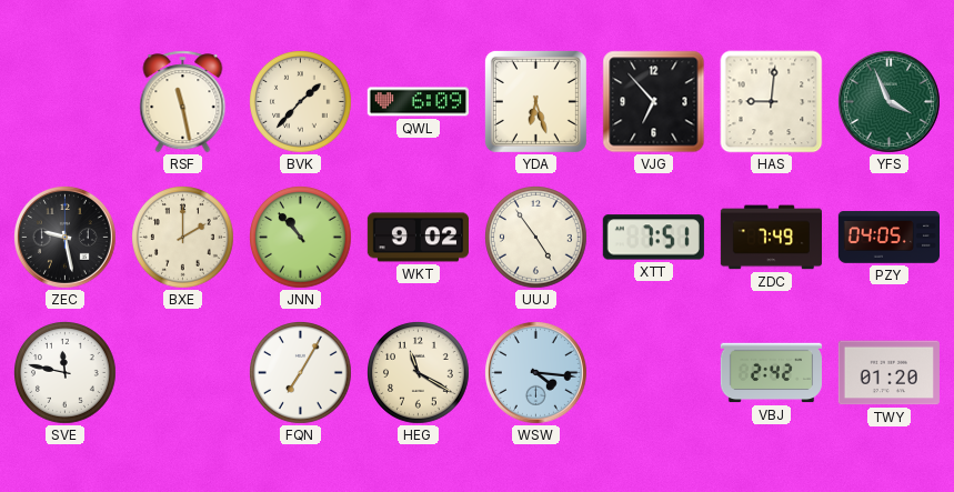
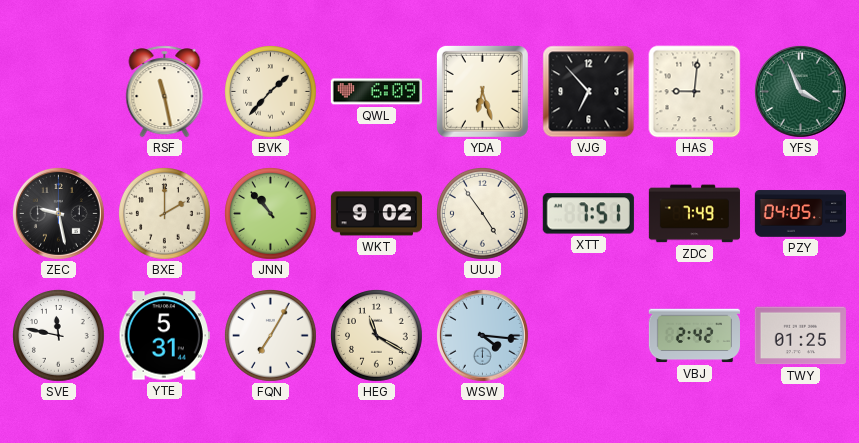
YTE: none -> 5:31 (164, 336)
TWY: 01:20 -> 01:25 (800, 336)
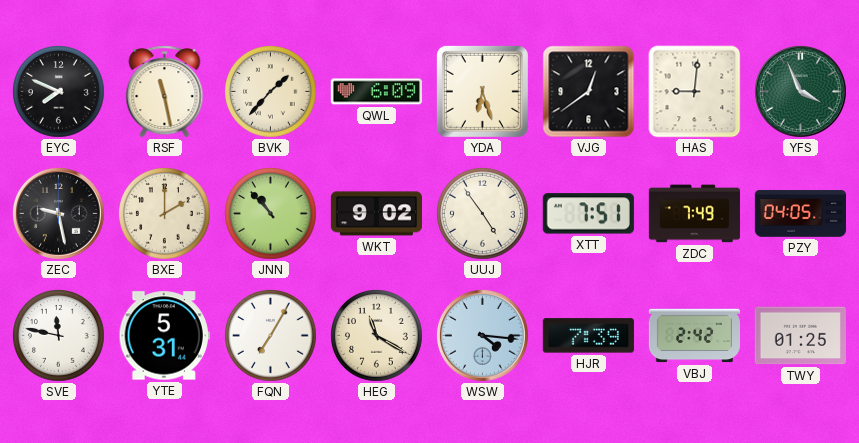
EYC: none -> 7:49 (59, 92)
VJG: 6:53 -> 12:39 (589, 92)
HJR: none -> 7:39 (588, 336)
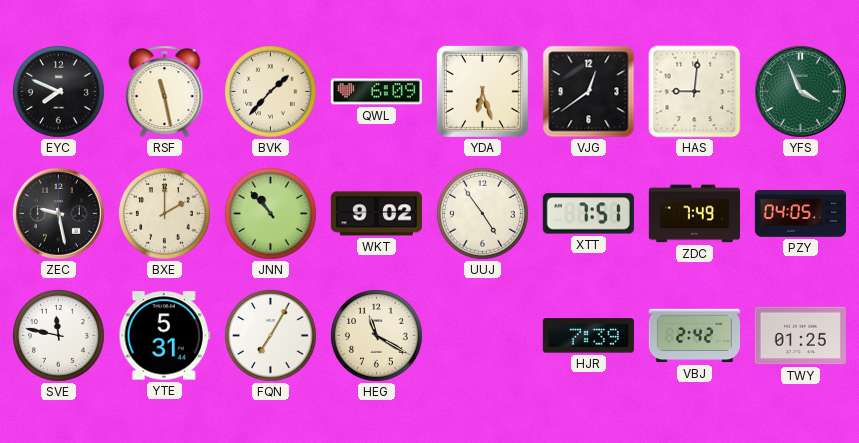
WSW: 4:16 -> none (482, 335)
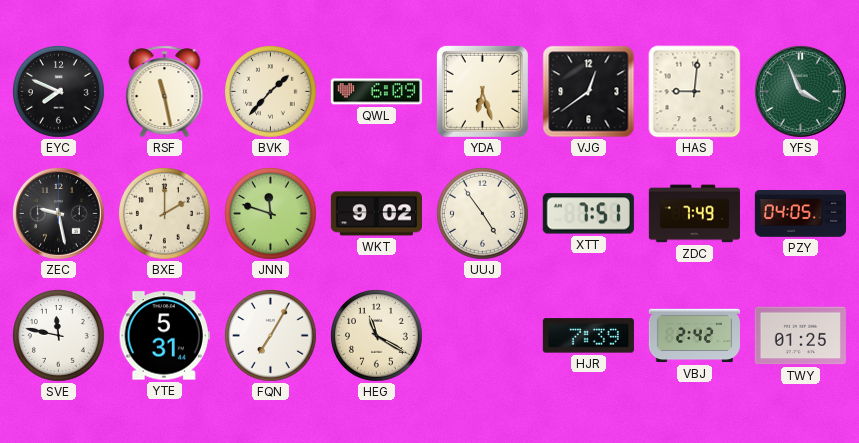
JNN: 10:53 -> 11:48 (271, 214)
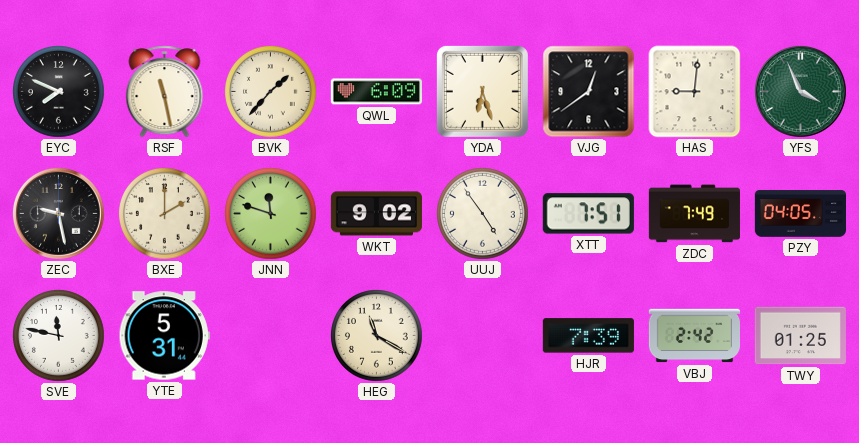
FQN: 7:05 -> none (271, 336)
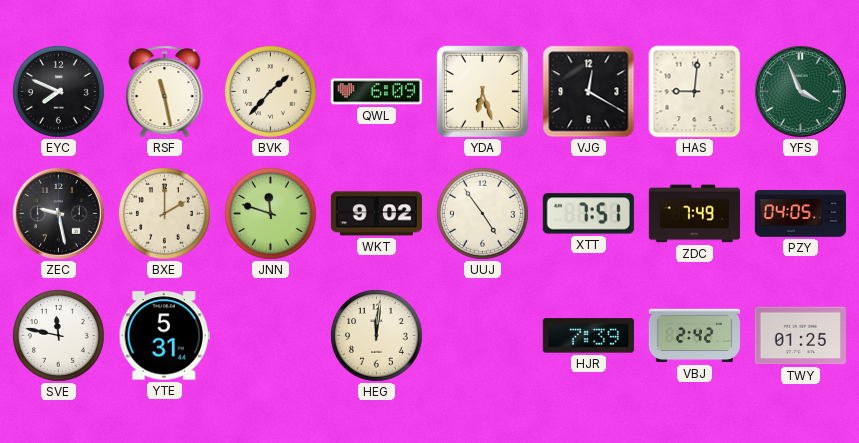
VJG: 12:39 -> 12:20 (589, 92)
HEG: 11:20 -> 12:01 (377, 336)
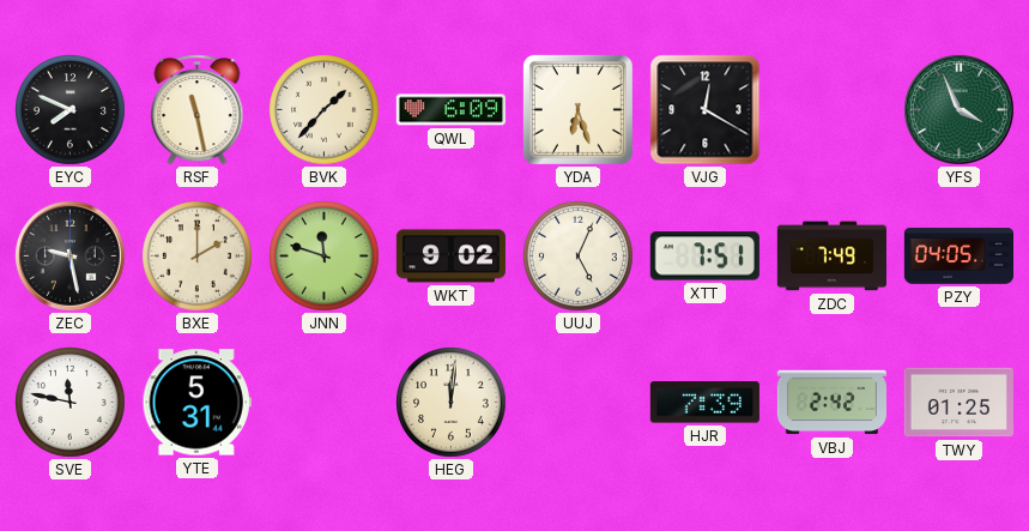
HAS: 9:01 -> none (695, 92)
UUJ: 4:54 -> 5:04 (579, 257)
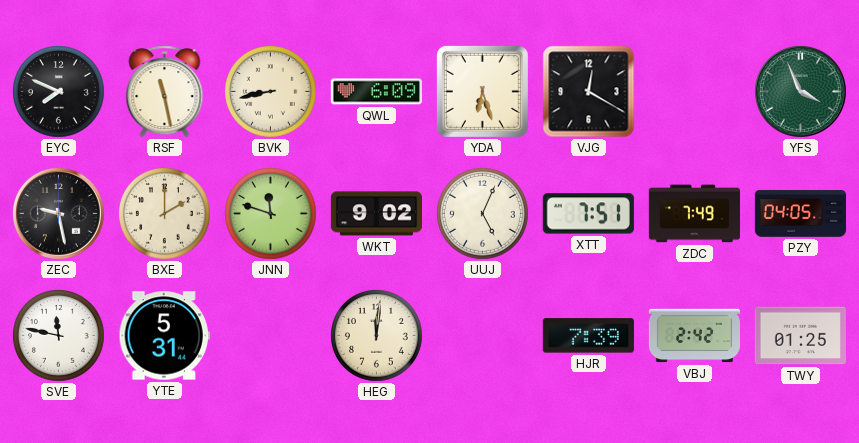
BVK: 1:37 -> 8:43 (271, 92)
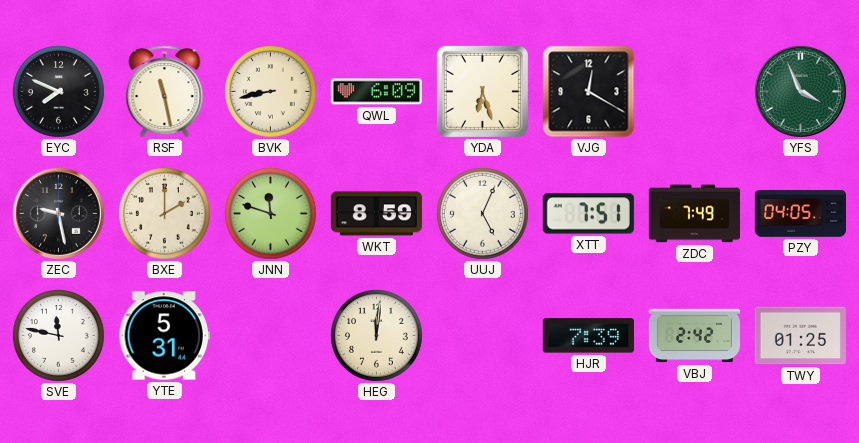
WKT: 9:02 -> 8:59 (376, 214)
